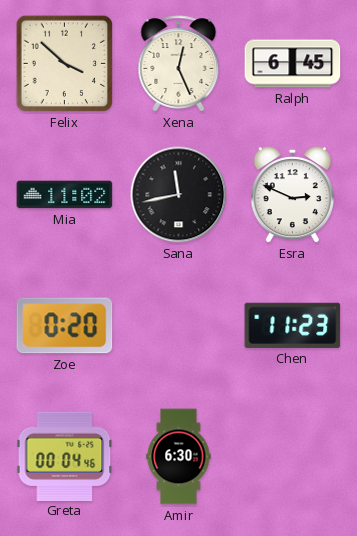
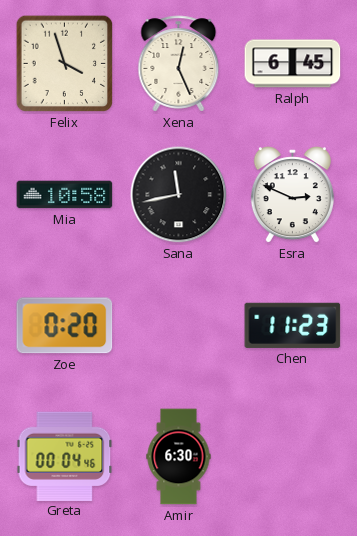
Felix: 3:52 -> 3:57 (65, 64)
Mia: 11:02 -> 10:58 (65, 195)
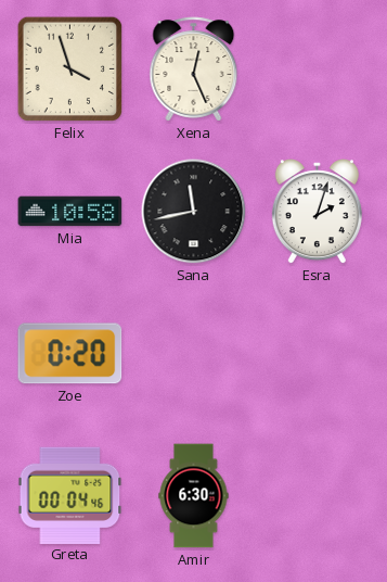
Ralph: 6:45 -> none (293, 64)
Esra: 2:49 -> 2:03 (317, 212)
Chen: 11:23 -> none (293, 325)
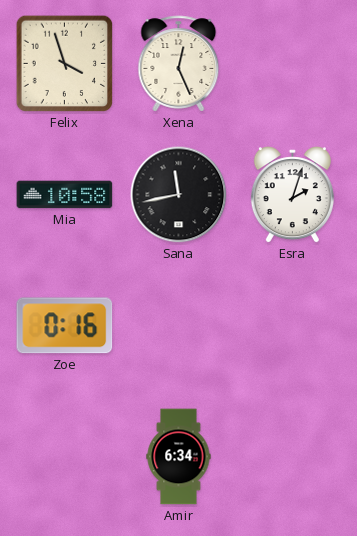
Zoe: 0:20 -> 0:16 (65, 326)
Greta: 00:04 -> none (70, 495)
Amir: 6:30 -> 6:34 (179, 457)
